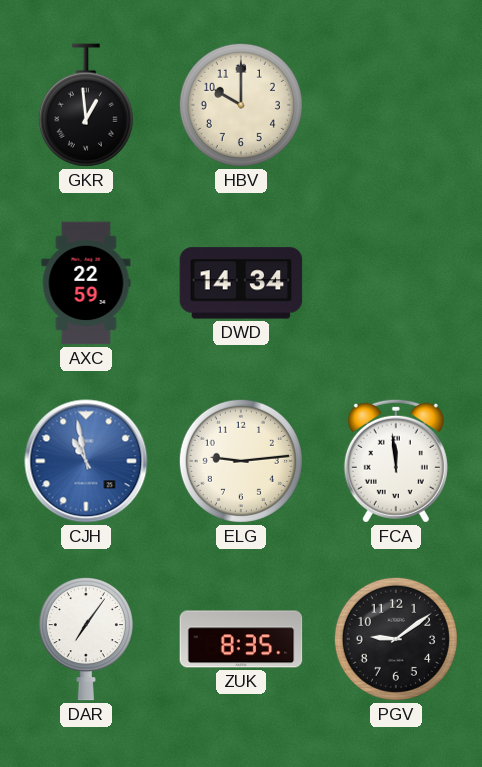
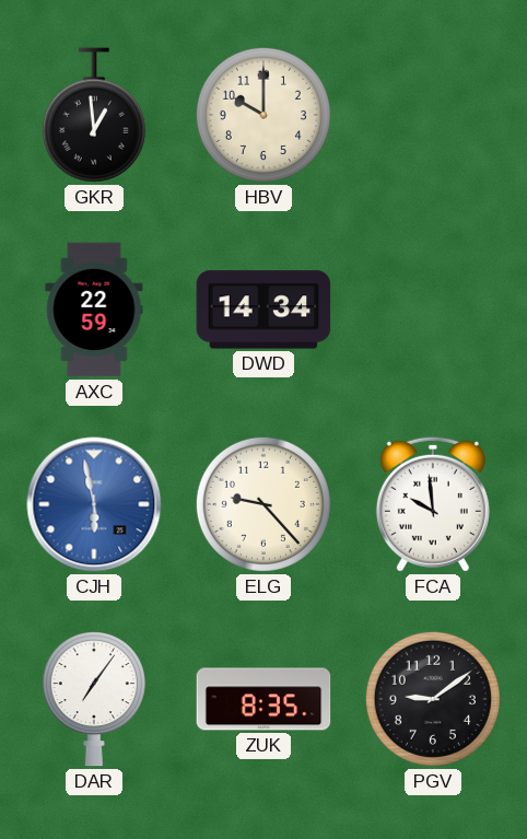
CJH: 10:58 -> 5:58 (94, 504)
ELG: 9:14 -> 9:23 (263, 504)
FCA: 11:59 -> 9:59 (433, 504)
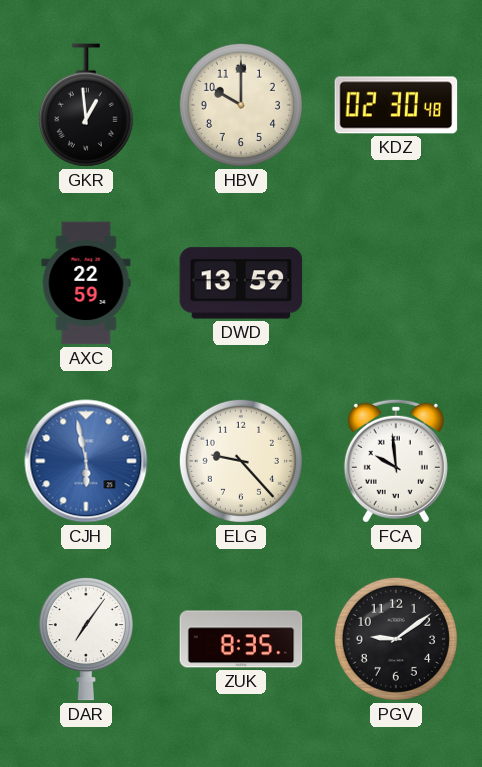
KDZ: none -> 02:30 (396, 105)
DWD: 14:34 -> 13:59 (241, 283)
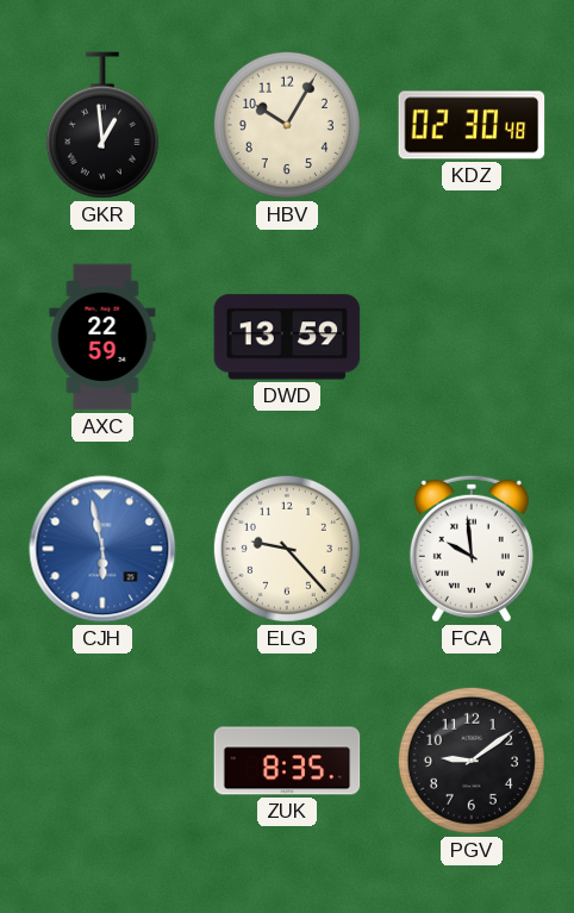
HBV: 10:00 -> 10:05 (287, 125)
DAR: 7:06 -> none (86, 639)
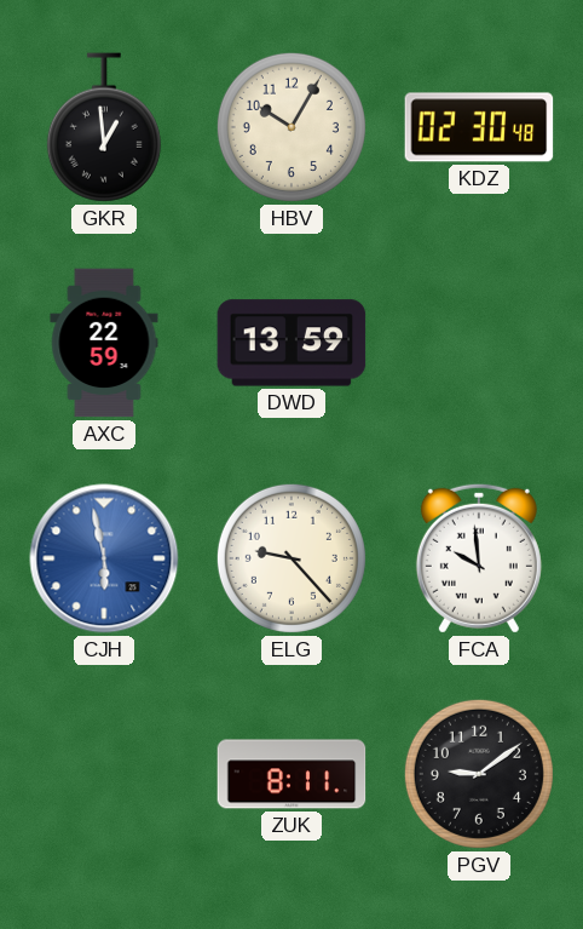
ZUK: 8:35 -> 8:11 (291, 774)
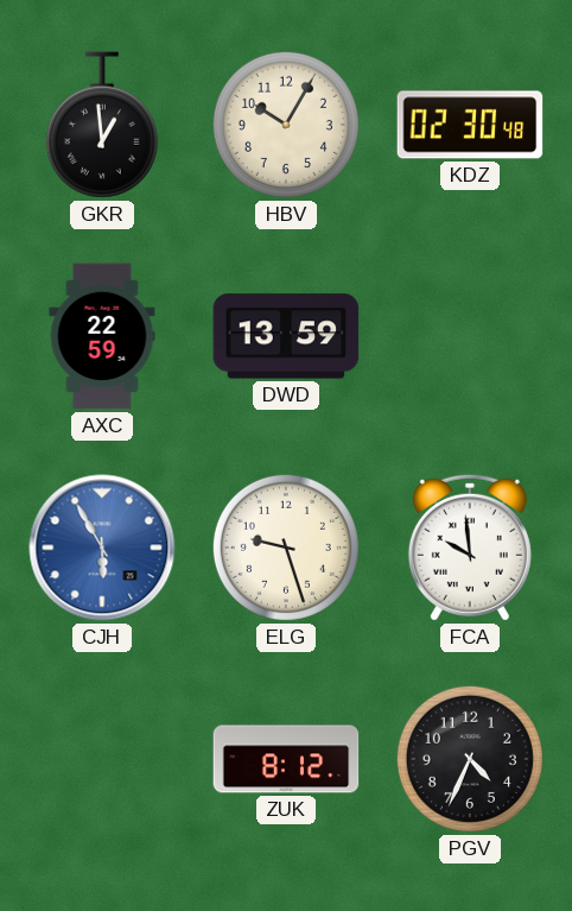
CJH: 5:58 -> 5:55 (102, 548)
ELG: 9:23 -> 9:27 (286, 548)
ZUK: 8:11 -> 8:12 (286, 759)
PGV: 9:09 -> 4:34 (470, 759)
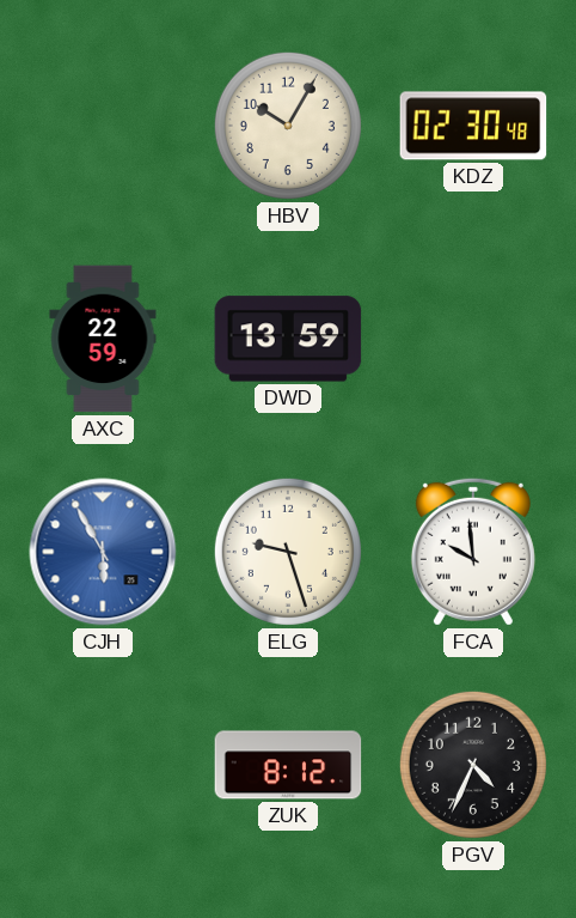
GKR: 12:59 -> none (102, 125)
